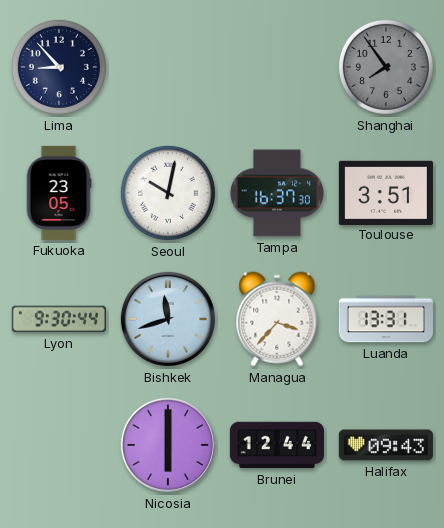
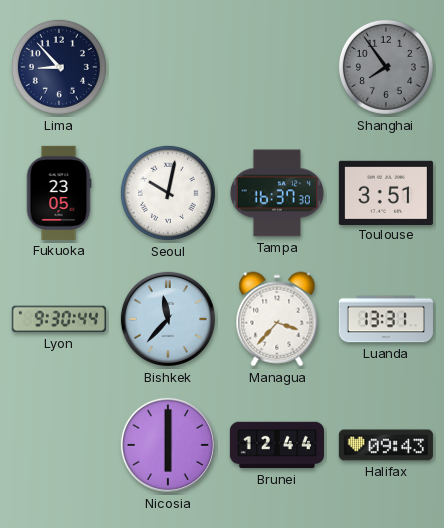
Bishkek: 11:42 -> 11:37 (168, 319)
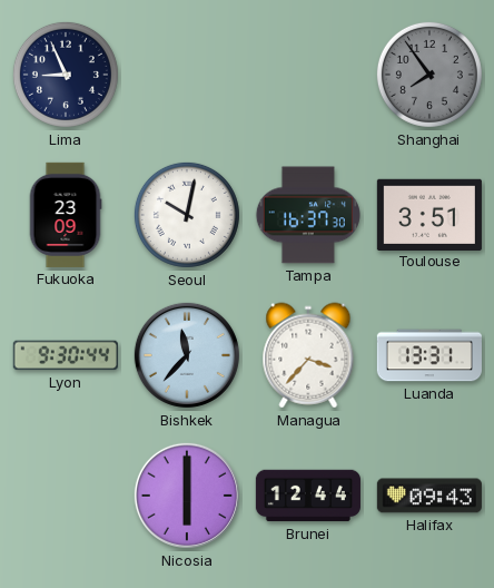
Lima: 8:53 -> 8:56 (66, 75)
Fukuoka: 23:05 -> 23:09 (66, 215)
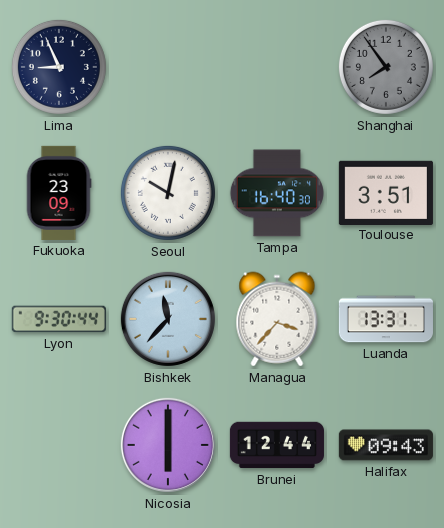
Tampa: 16:37 -> 16:40 (277, 193)
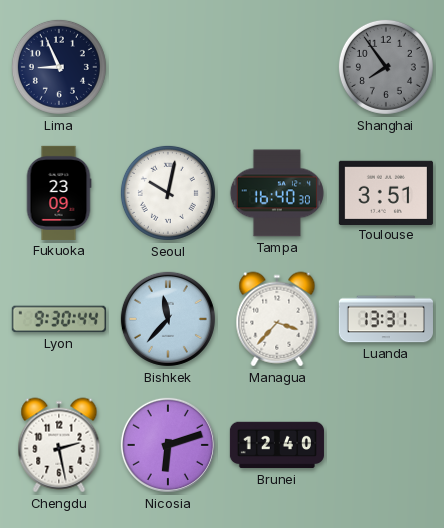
Chengdu: none -> 2:28 (59, 445)
Nicosia: 6:00 -> 6:12 (168, 445)
Brunei: 12:44 -> 12:40 (277, 445)
Halifax: 09:43 -> none (386, 445)
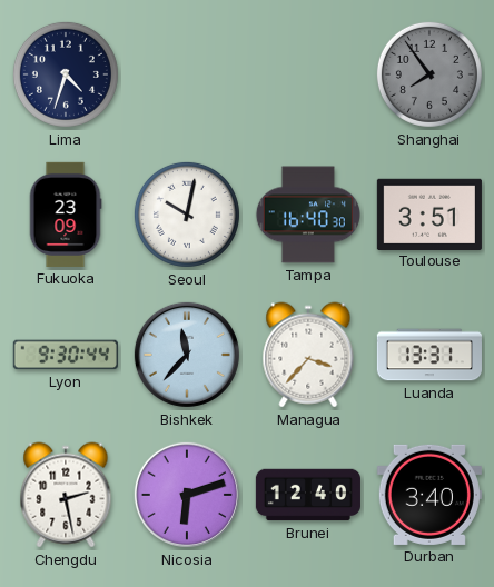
Lima: 8:56 -> 4:33 (66, 74)
Durban: none -> 3:40 (429, 495)
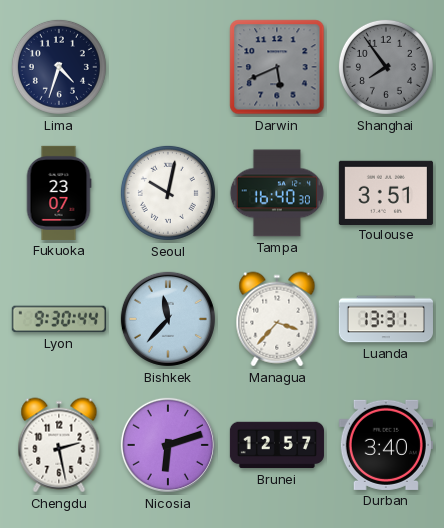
Darwin: none -> 5:41 (277, 67)
Fukuoka: 23:09 -> 23:07 (59, 193)
Brunei: 12:40 -> 12:57 (277, 445)
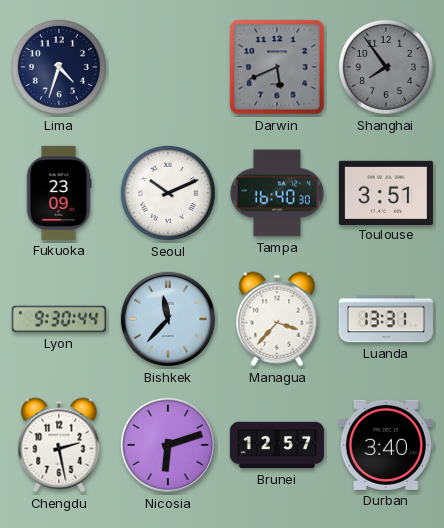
Fukuoka: 23:07 -> 23:09 (59, 193)
Seoul: 10:02 -> 10:11 (168, 193)
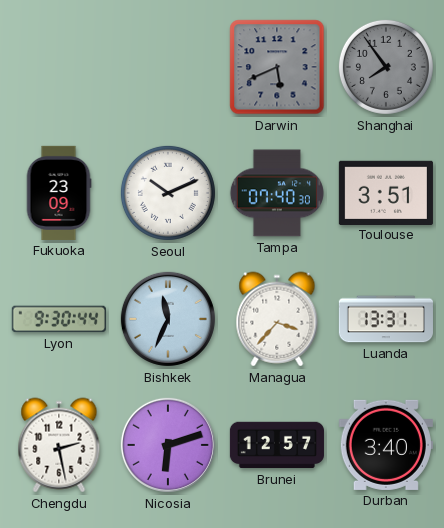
Lima: 4:33 -> none (59, 67)
Tampa: 16:40 -> 07:40 (277, 193)
Bishkek: 11:37 -> 11:34 (168, 319)
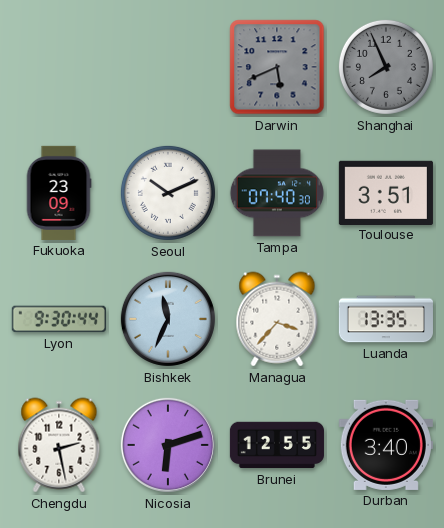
Shanghai: 7:54 -> 7:56 (386, 67)
Luanda: 13:31 -> 13:35 (386, 319)
Brunei: 12:57 -> 12:55 (277, 445)
